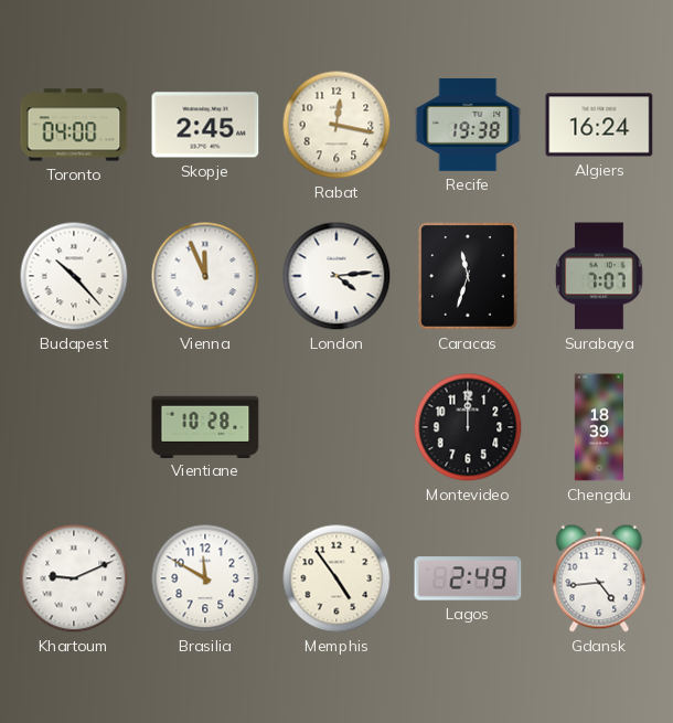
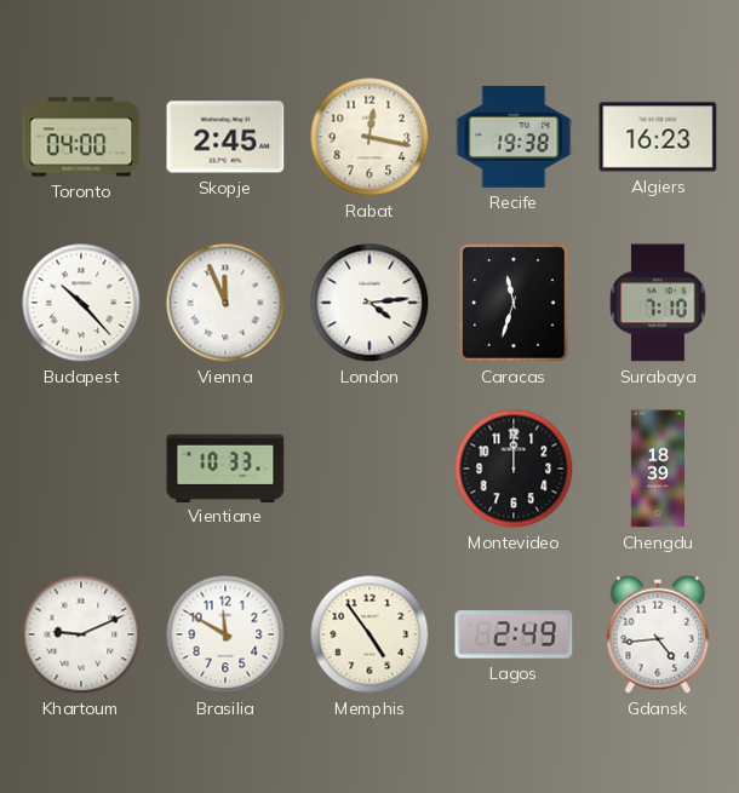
Algiers: 16:24 -> 16:23 (658, 137)
Surabaya: 7:07 -> 7:10 (658, 303)
Vientiane: 10:28 -> 10:33 (225, 467)
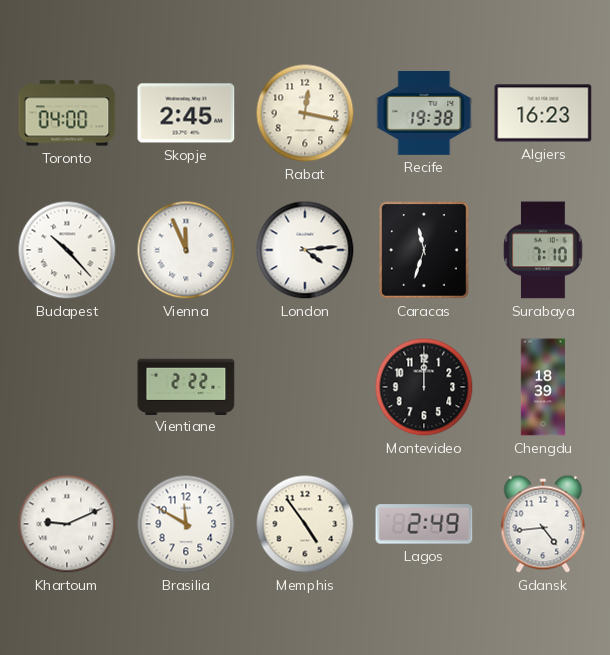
Vientiane: 10:33 -> 2:22 (186, 386)
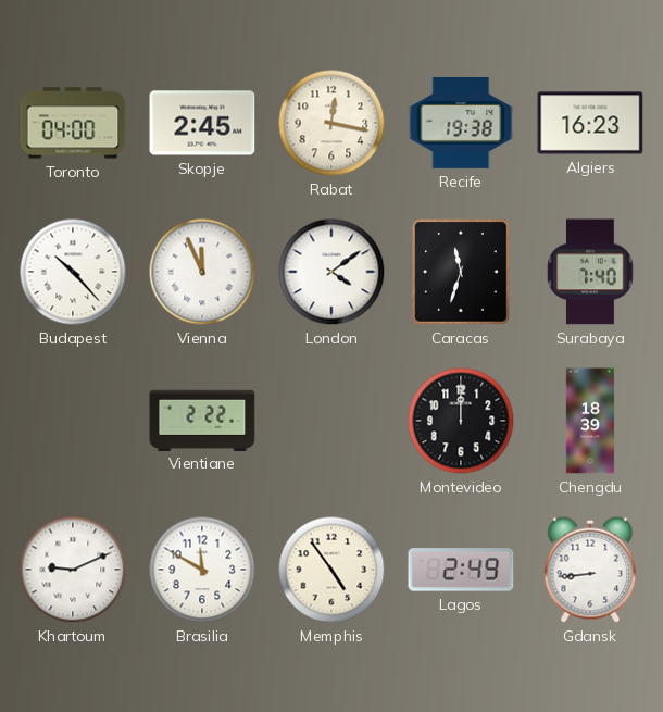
London: 4:14 -> 4:09 (331, 272)
Surabaya: 7:10 -> 7:40 (590, 272)
Gdansk: 4:44 -> 8:44 (590, 570)
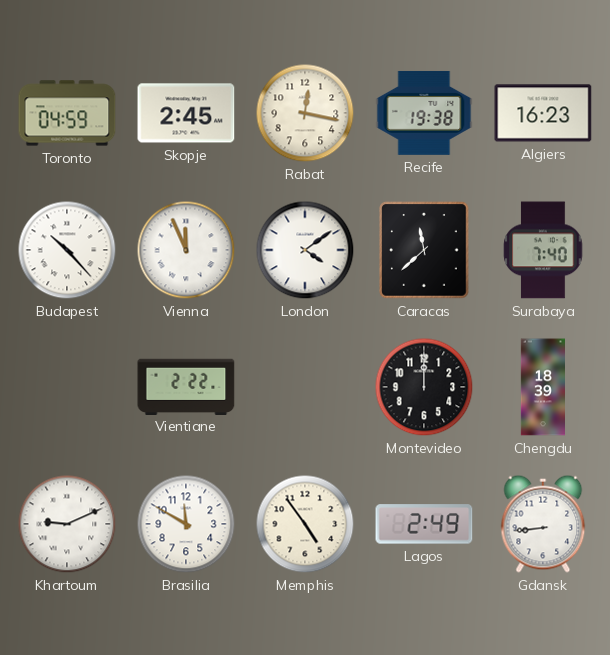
Toronto: 04:00 -> 04:59 (67, 113)
Caracas: 11:33 -> 11:38 (424, 250)
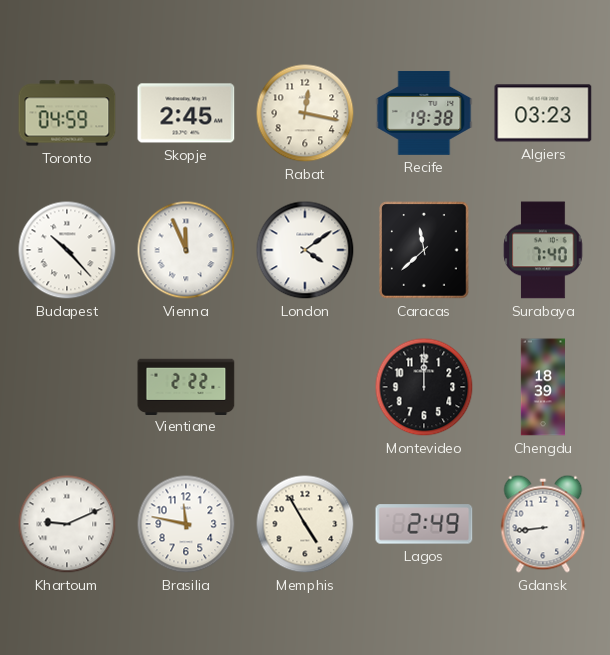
Algiers: 16:23 -> 03:23 (543, 113)
Brasilia: 11:50 -> 11:47 (186, 524)
Memphis: 4:54 -> 4:55 (305, 524)
